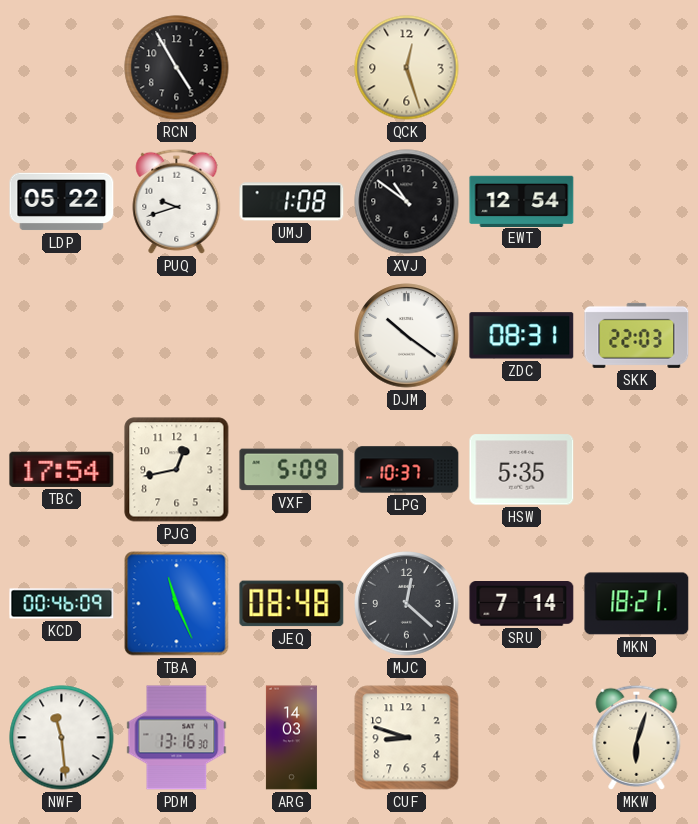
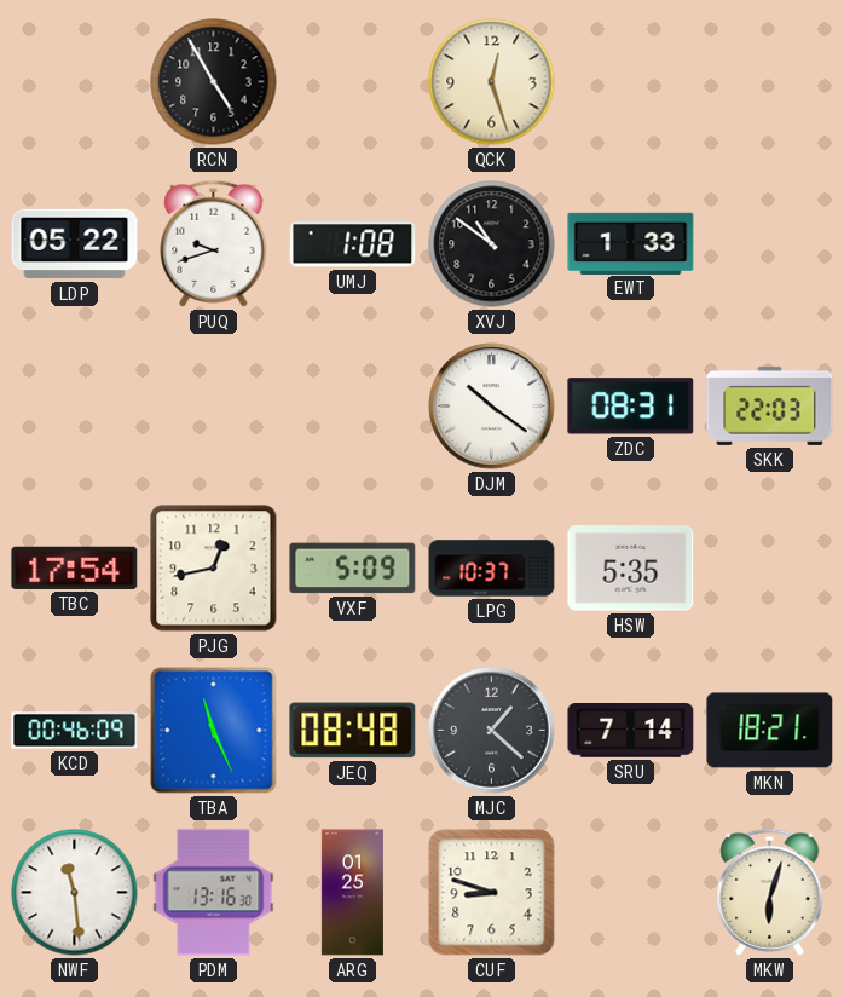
EWT: 12:54 -> 1:33 (631, 243)
MJC: 12:22 -> 1:22 (492, 731)
ARG: 14:03 -> 01:25 (352, 893)
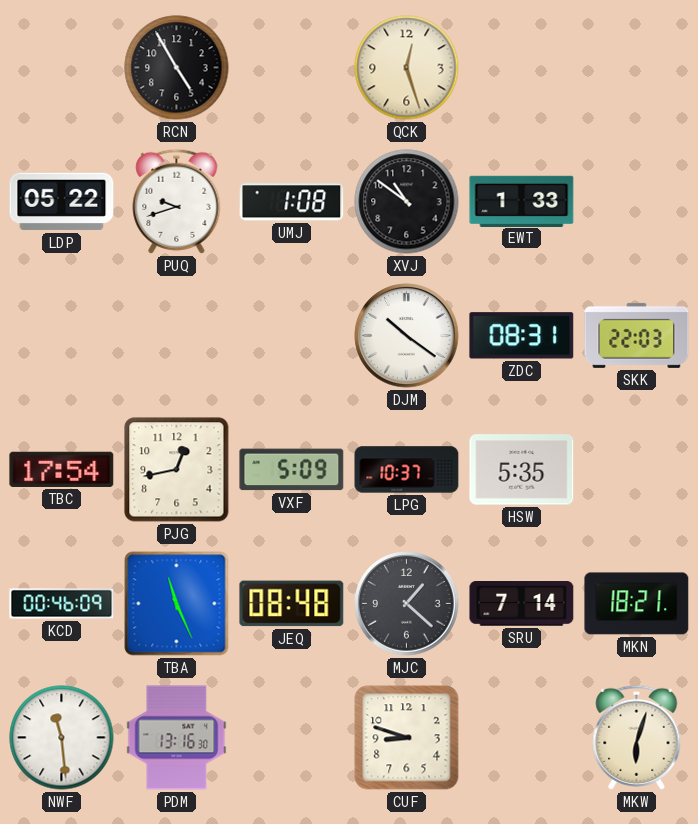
ARG: 01:25 -> none (352, 893)
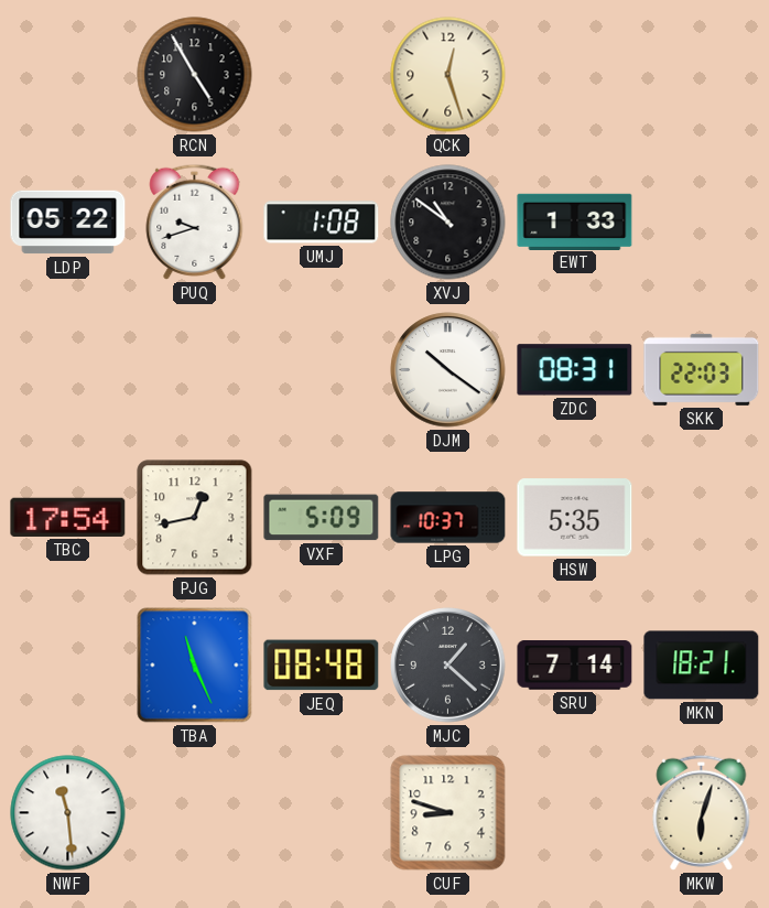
KCD: 00:46 -> none (62, 604)
PDM: 13:16 -> none (177, 738)
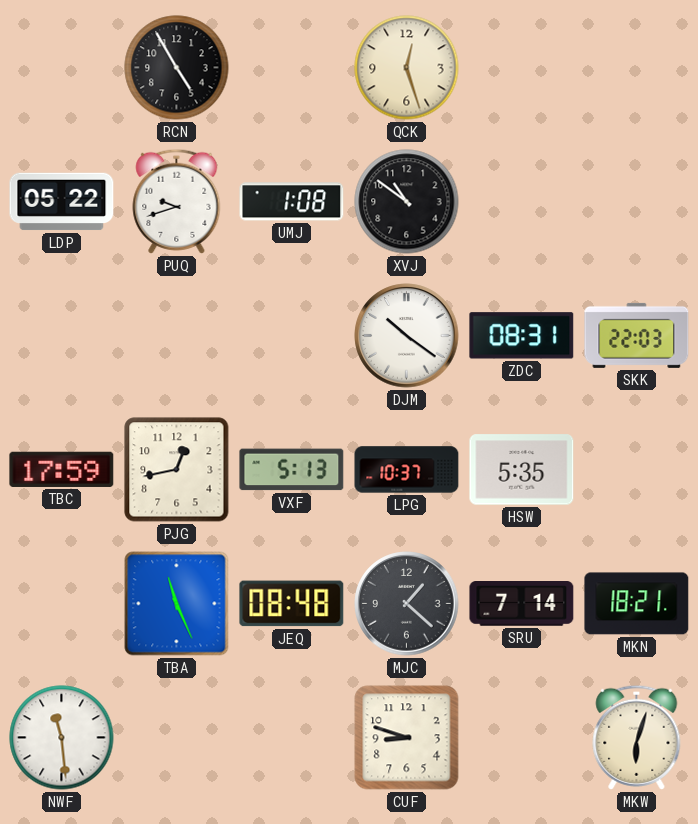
EWT: 1:33 -> none (575, 221)
TBC: 17:54 -> 17:59 (62, 469)
VXF: 5:09 -> 5:13 (292, 470)
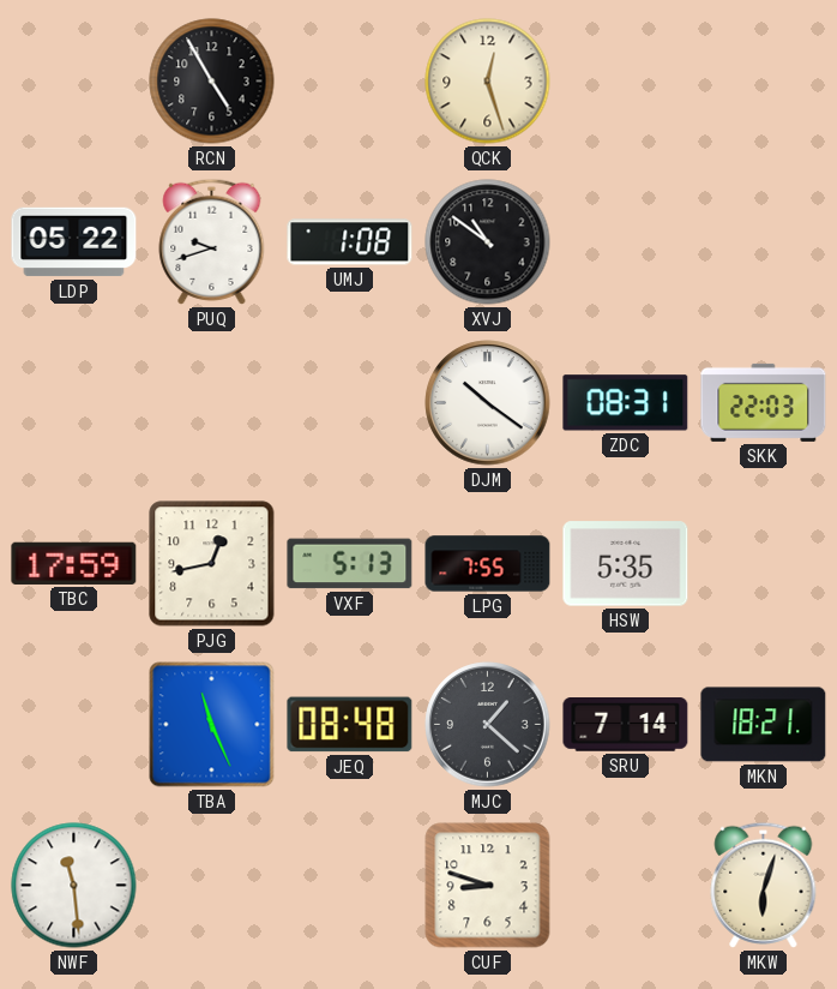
LPG: 10:37 -> 7:55 (488, 564)
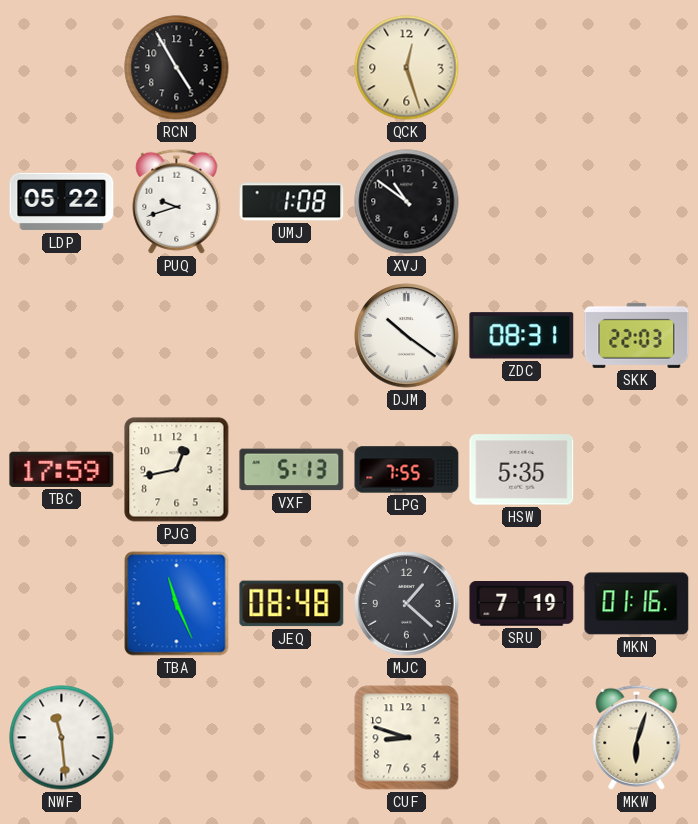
SRU: 7:14 -> 7:19 (522, 604)
MKN: 18:21 -> 01:16 (637, 604)
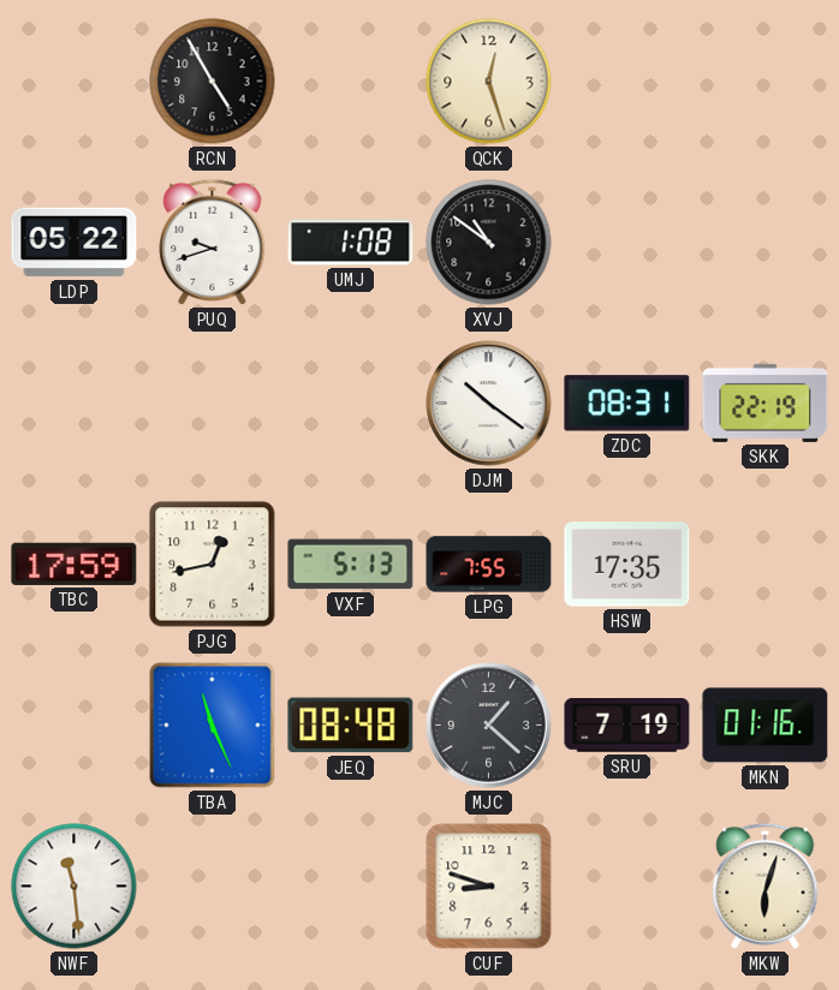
SKK: 22:03 -> 22:19 (766, 402)
HSW: 5:35 -> 17:35 (627, 565)
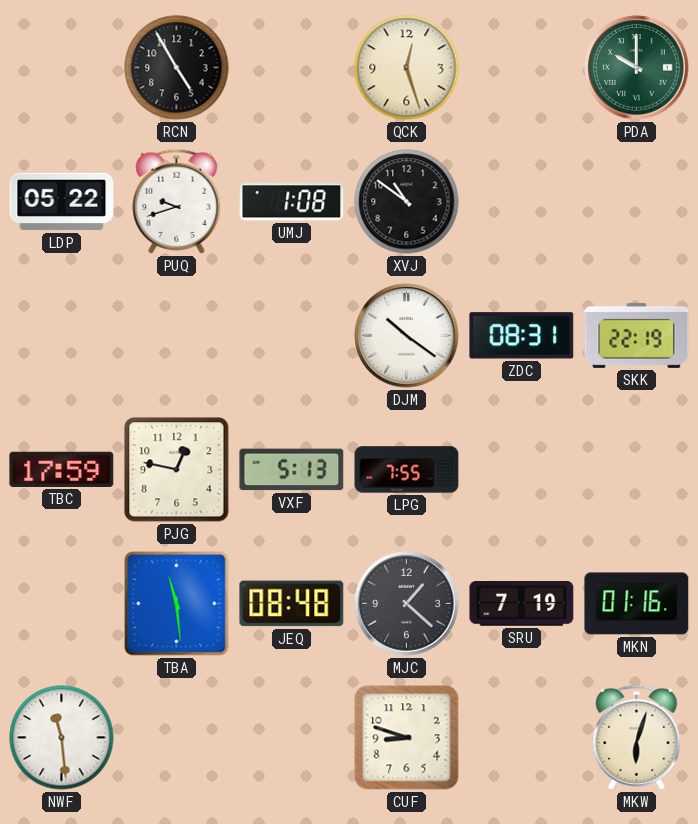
PDA: none -> 10:00 (637, 68)
PJG: 12:43 -> 12:47 (177, 470)
HSW: 17:35 -> none (627, 565)
TBA: 11:26 -> 11:29 (177, 604)
